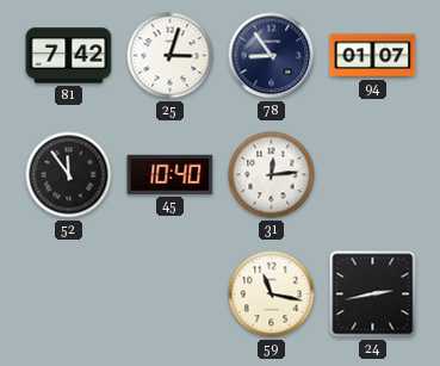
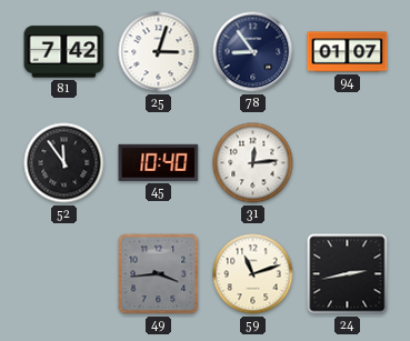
49: none -> 3:44 (159, 274)
59: 11:17 -> 11:12 (253, 274)
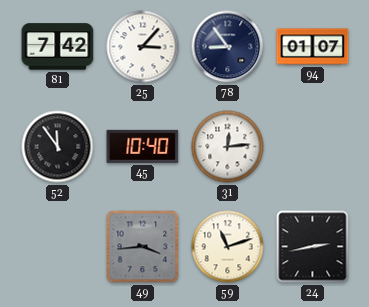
25: 3:03 -> 3:07 (143, 47)
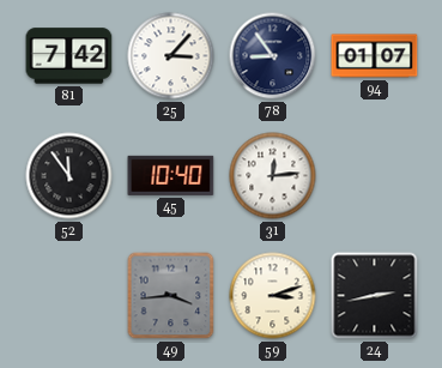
59: 11:12 -> 3:12 (273, 296)
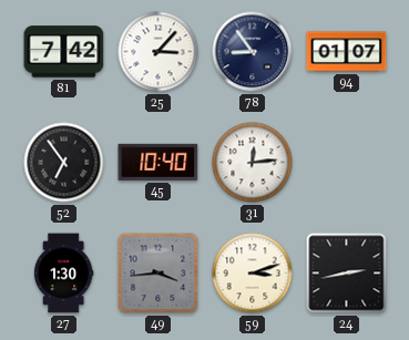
52: 11:54 -> 6:54 (64, 163)
27: none -> 1:30 (64, 274)
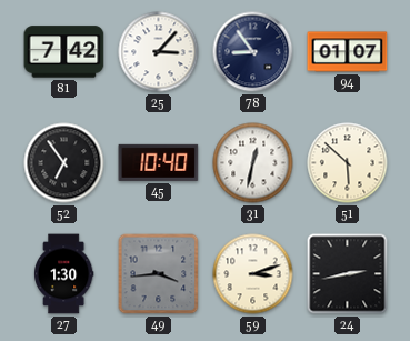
31: 12:14 -> 12:32 (253, 163)
51: none -> 5:52 (348, 163)
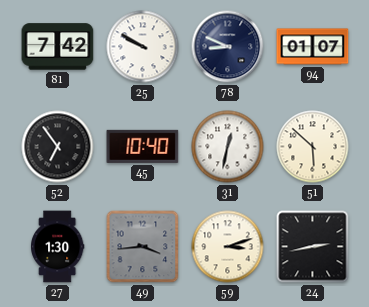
25: 3:07 -> 9:50 (143, 47)
78: 8:54 -> 8:49 (228, 47)
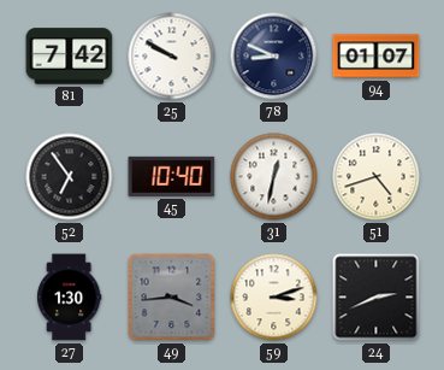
51: 5:52 -> 4:42 (377, 177)
24: 2:43 -> 2:41 (377, 298)
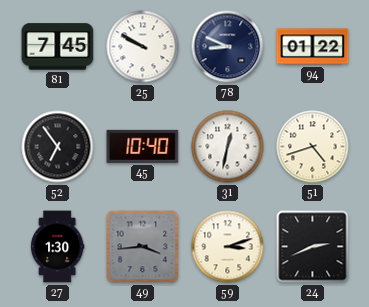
81: 7:42 -> 7:45 (58, 47)
94: 01:07 -> 01:22 (313, 47)
